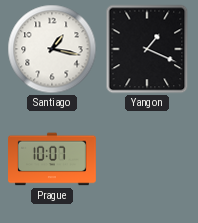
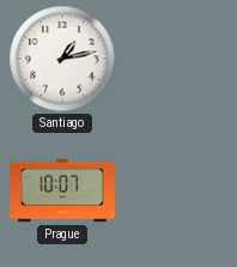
Santiago: 1:17 -> 1:13 (62, 59)
Yangon: 1:19 -> none (147, 49)
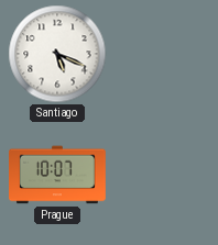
Santiago: 1:13 -> 5:19 (57, 54)
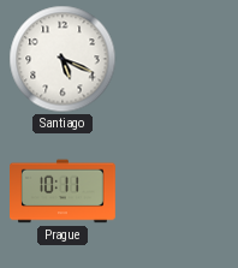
Prague: 10:07 -> 10:11 (64, 191)
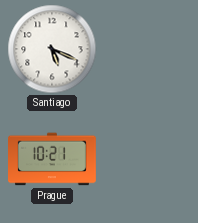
Prague: 10:11 -> 10:21 (53, 159)
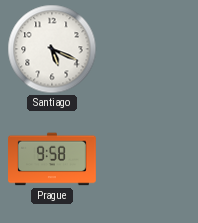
Prague: 10:21 -> 9:58 (53, 159)
